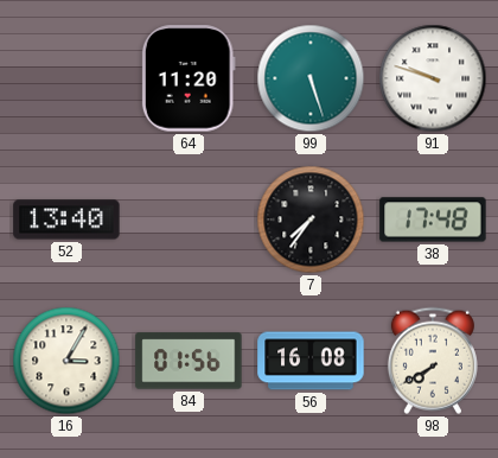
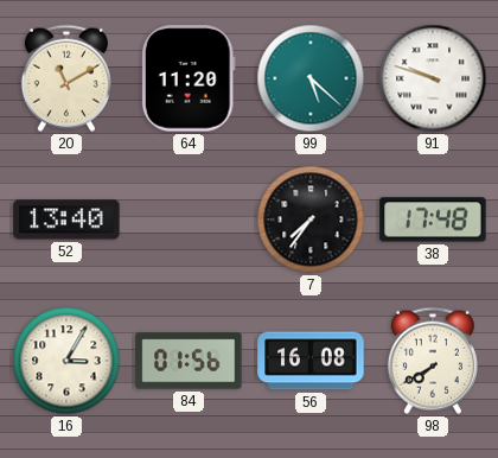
20: none -> 11:10 (66, 78)
99: 5:27 -> 5:22 (311, 78)
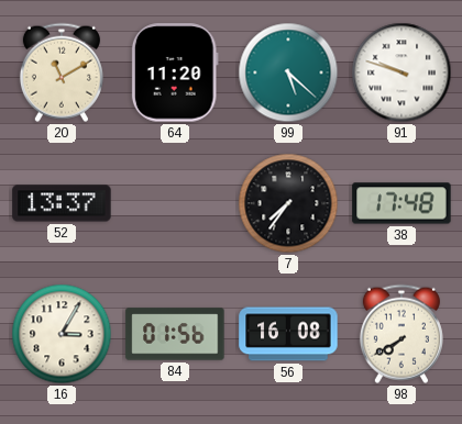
52: 13:40 -> 13:37 (62, 203)
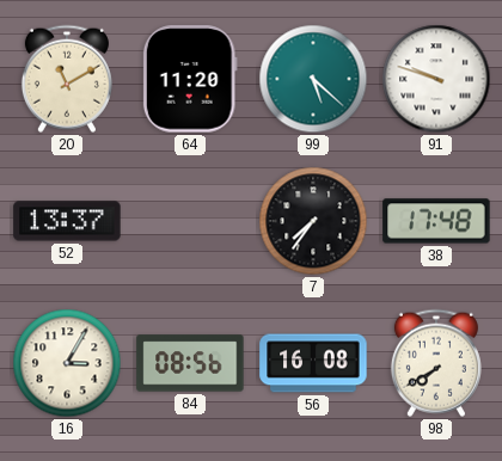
84: 01:56 -> 08:56 (190, 363)
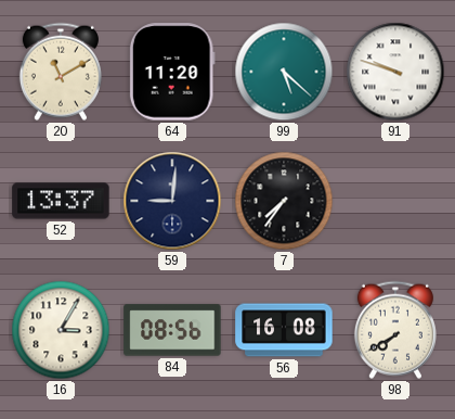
59: none -> 9:01 (172, 201)
38: 17:48 -> none (436, 221)
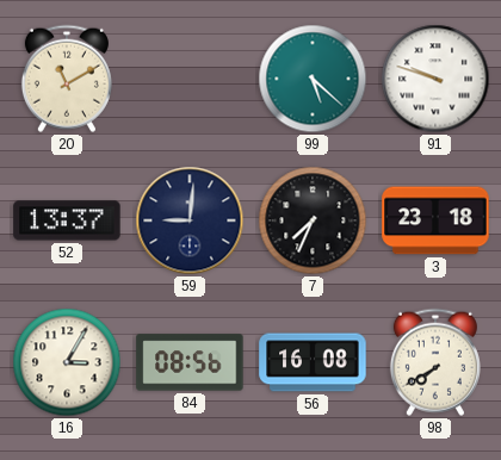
64: 11:20 -> none (172, 72)
7: 7:36 -> 7:34 (313, 220)
3: none -> 23:18 (435, 220)
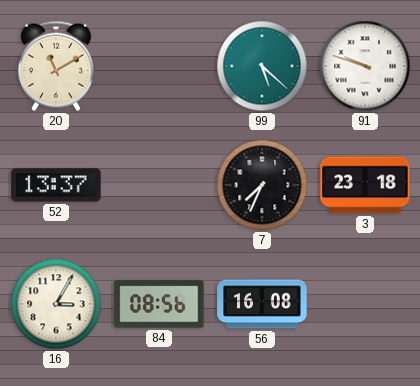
59: 9:01 -> none (190, 220)
98: 7:40 -> none (435, 362)
